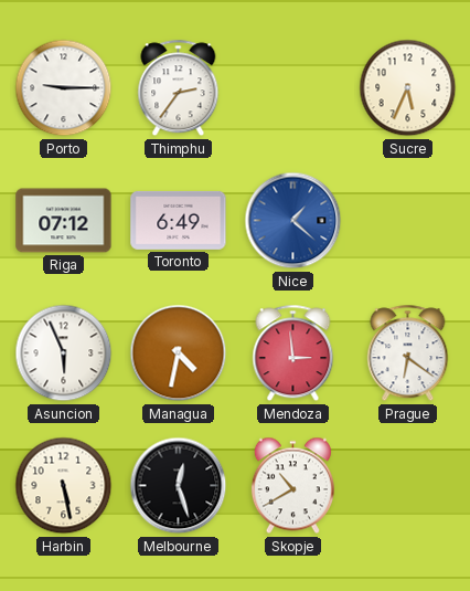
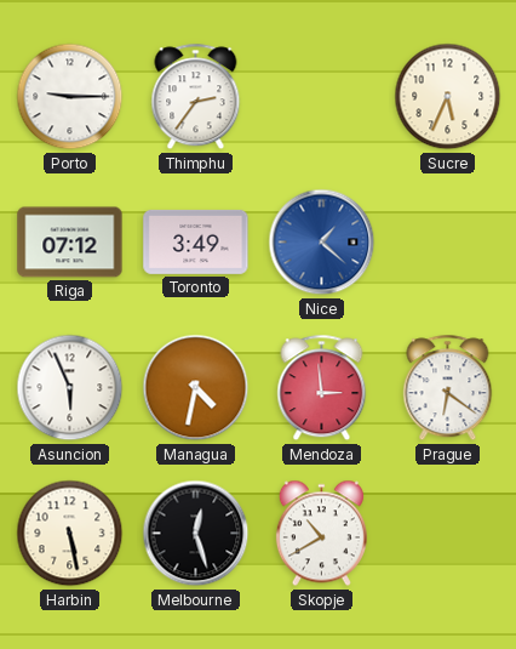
Toronto: 6:49 -> 3:49 (196, 241)
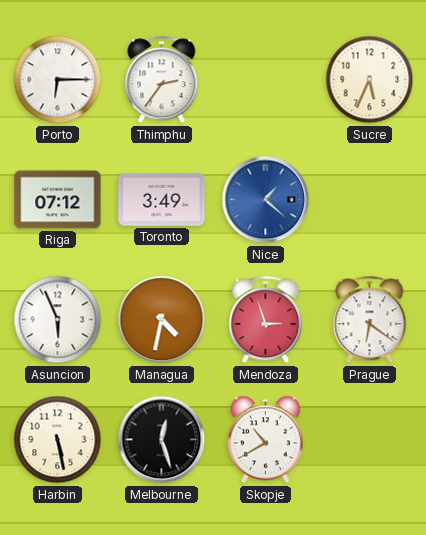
Porto: 9:15 -> 6:15 (58, 80)
Mendoza: 2:59 -> 2:57 (266, 320)
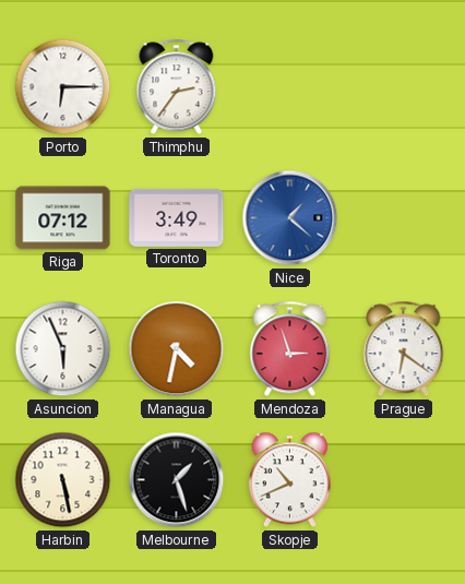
Sucre: 5:34 -> none (370, 80)
Melbourne: 12:27 -> 1:27 (177, 480)
Skopje: 10:40 -> 10:41 (289, 480)
